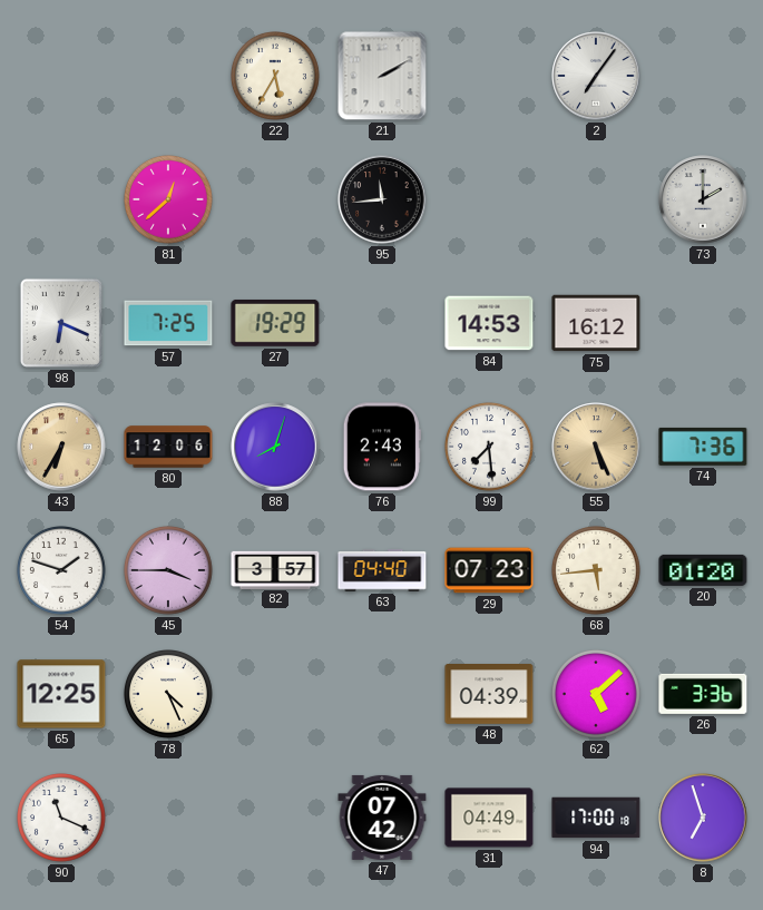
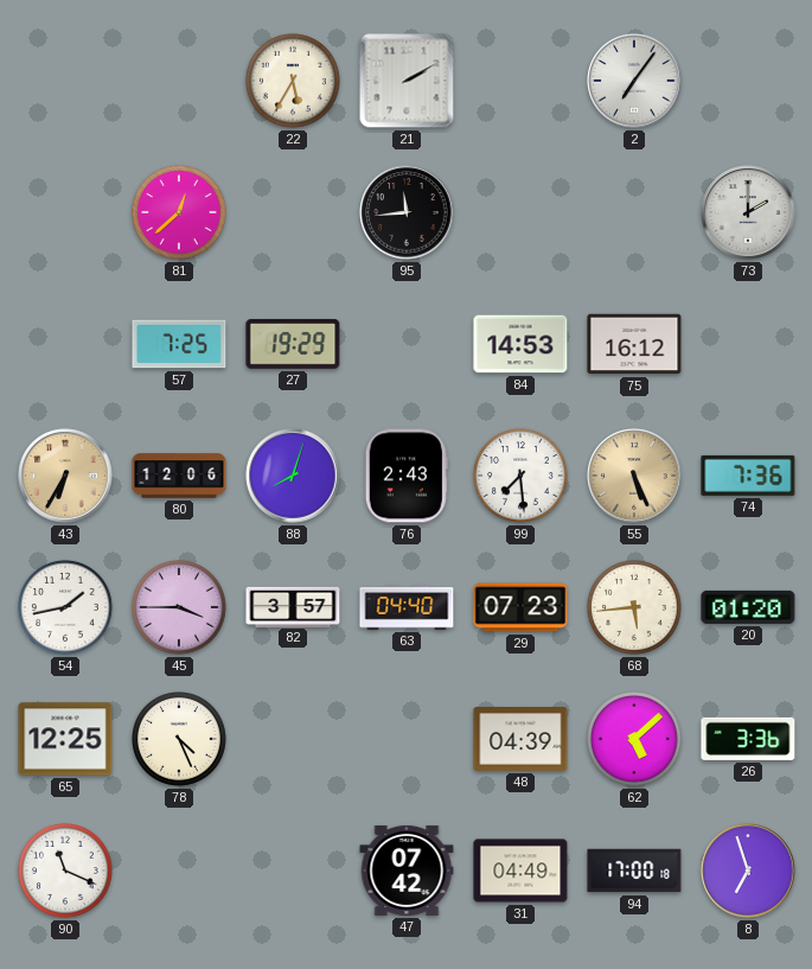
98: 6:19 -> none (61, 323)
54: 1:48 -> 1:43 (66, 608)
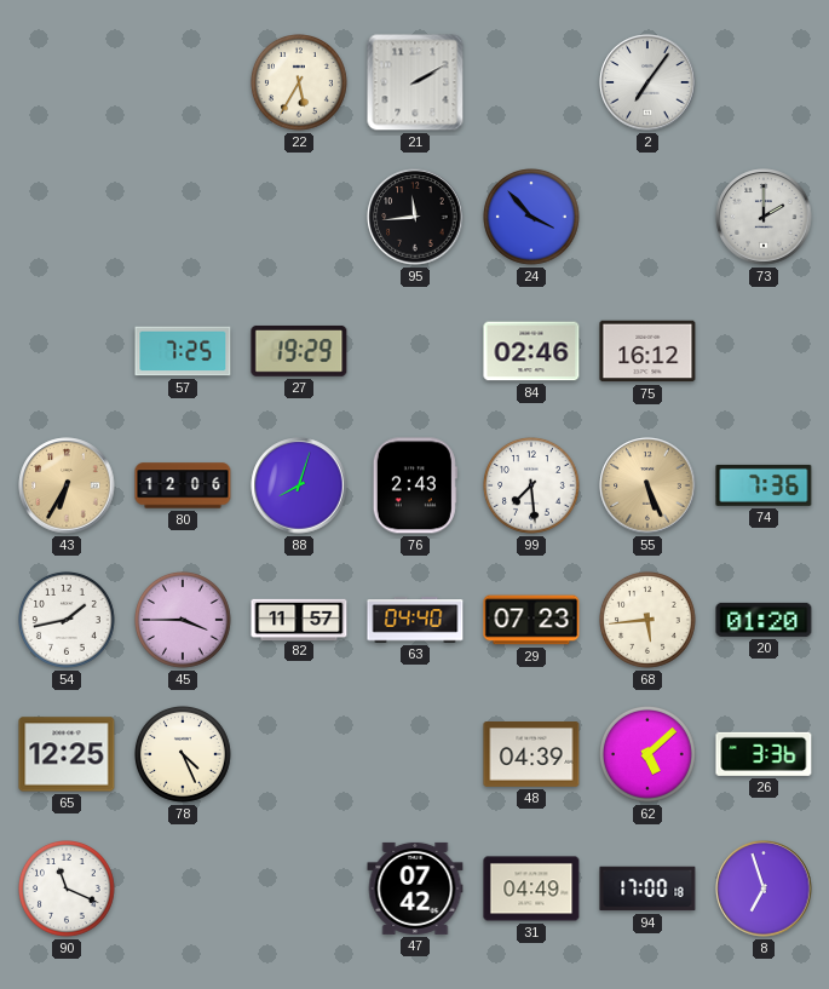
81: 12:38 -> none (180, 213)
24: none -> 3:53 (532, 218)
84: 14:53 -> 02:46 (531, 351)
82: 3:57 -> 11:57 (299, 619)
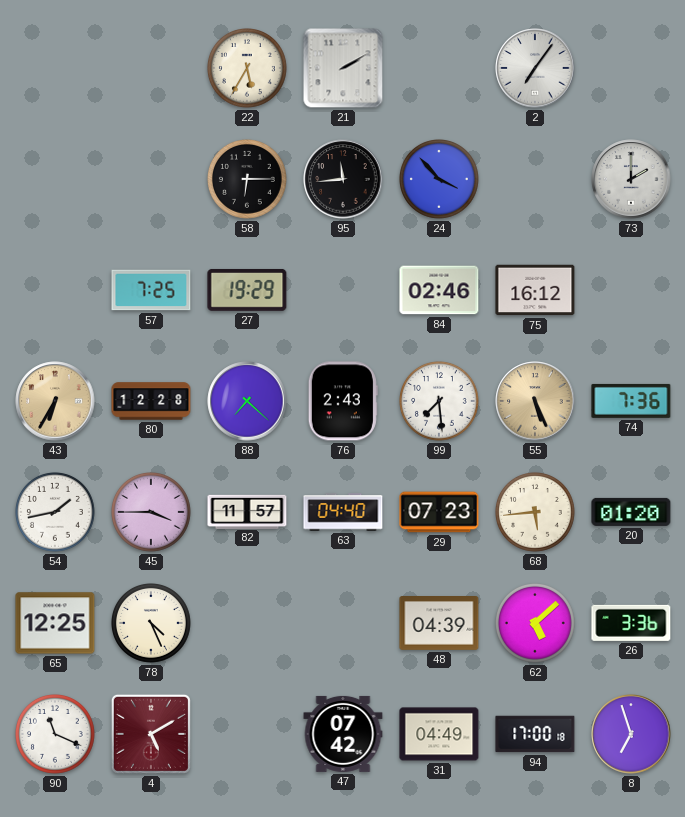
58: none -> 6:15 (248, 180)
80: 12:06 -> 12:28 (151, 401)
88: 8:03 -> 7:22 (247, 401)
4: none -> 5:10 (151, 734)
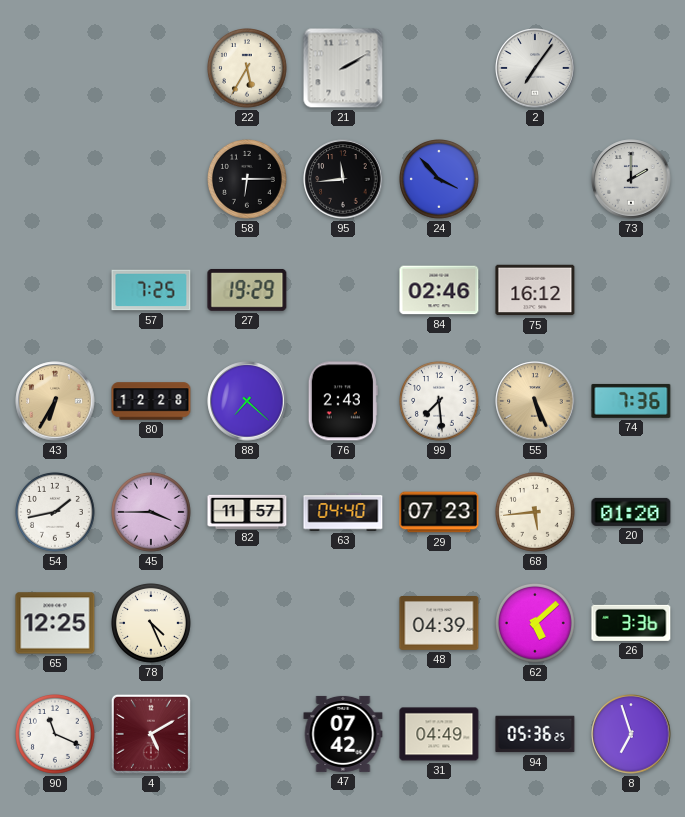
94: 17:00 -> 05:36 (535, 734)
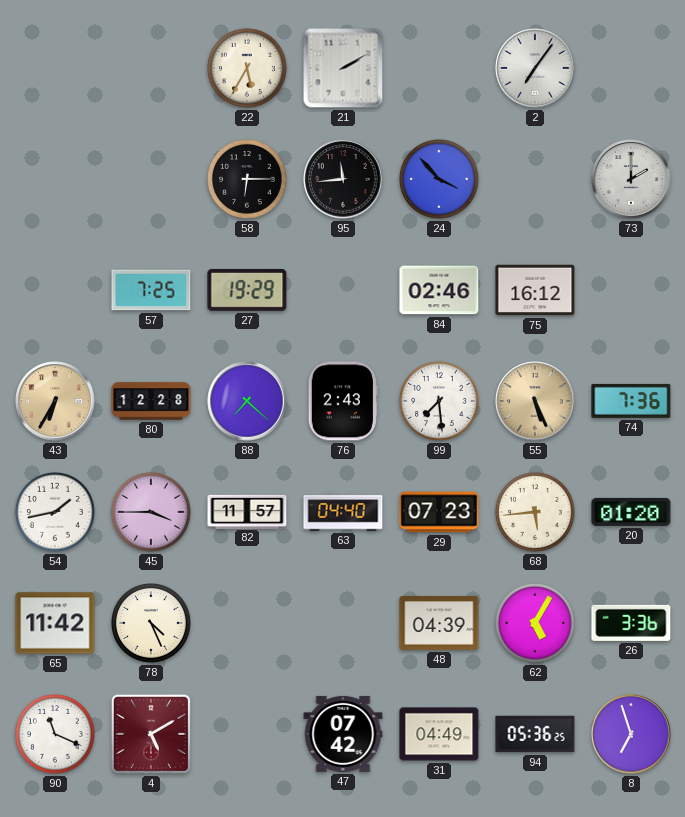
65: 12:25 -> 11:42 (55, 623)
62: 5:08 -> 5:05 (536, 624)
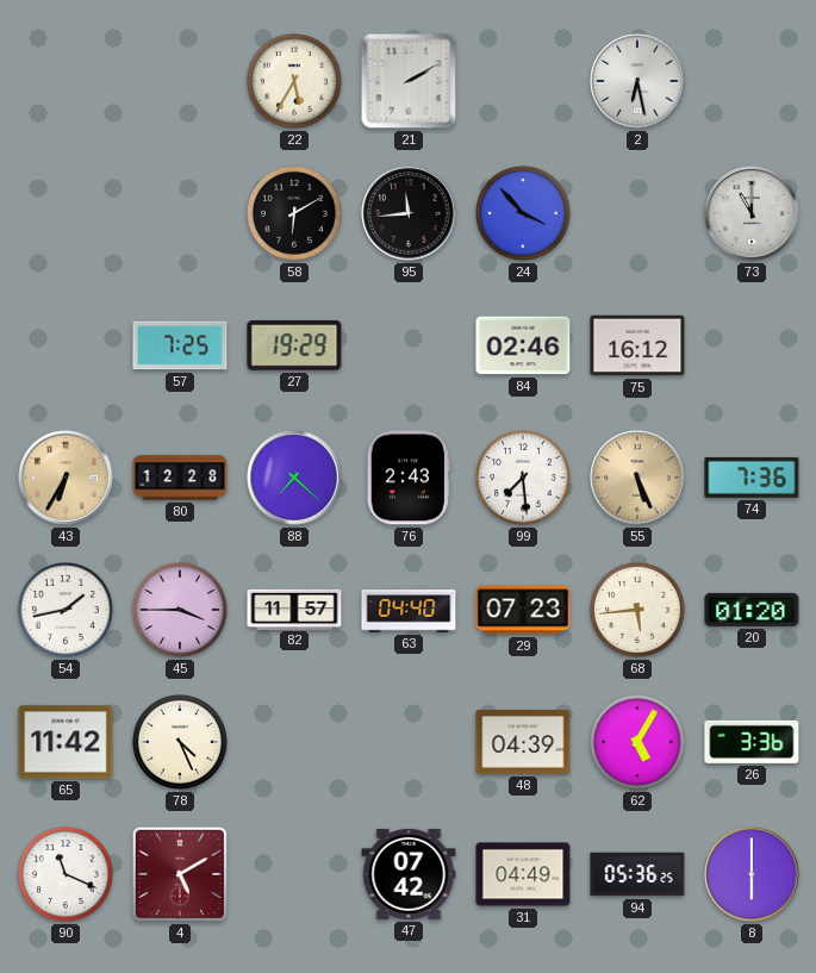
2: 7:06 -> 6:28 (637, 81)
58: 6:15 -> 6:10 (295, 214)
73: 2:00 -> 11:00 (752, 213)
8: 6:57 -> 6:00 (752, 874)
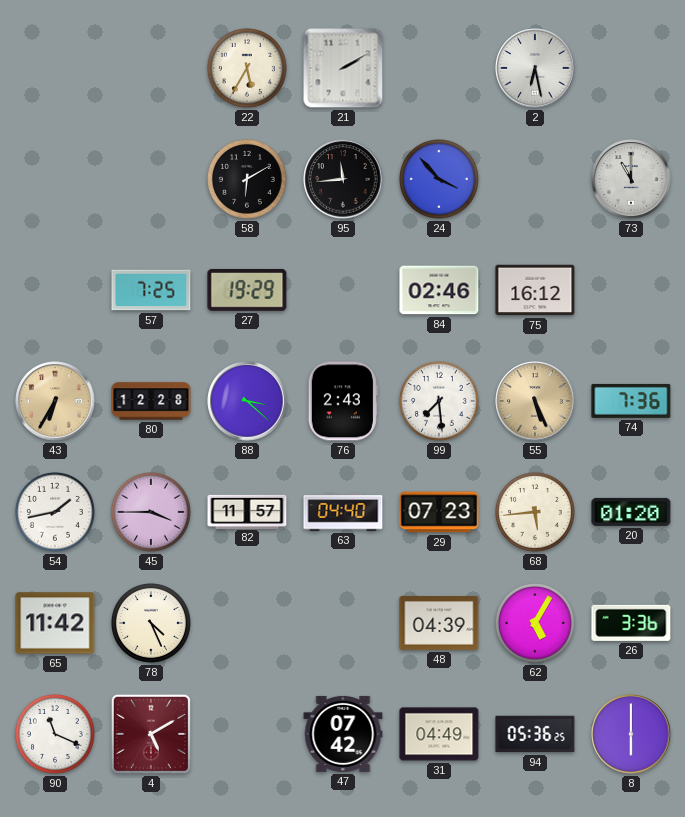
88: 7:22 -> 3:22 (247, 401)
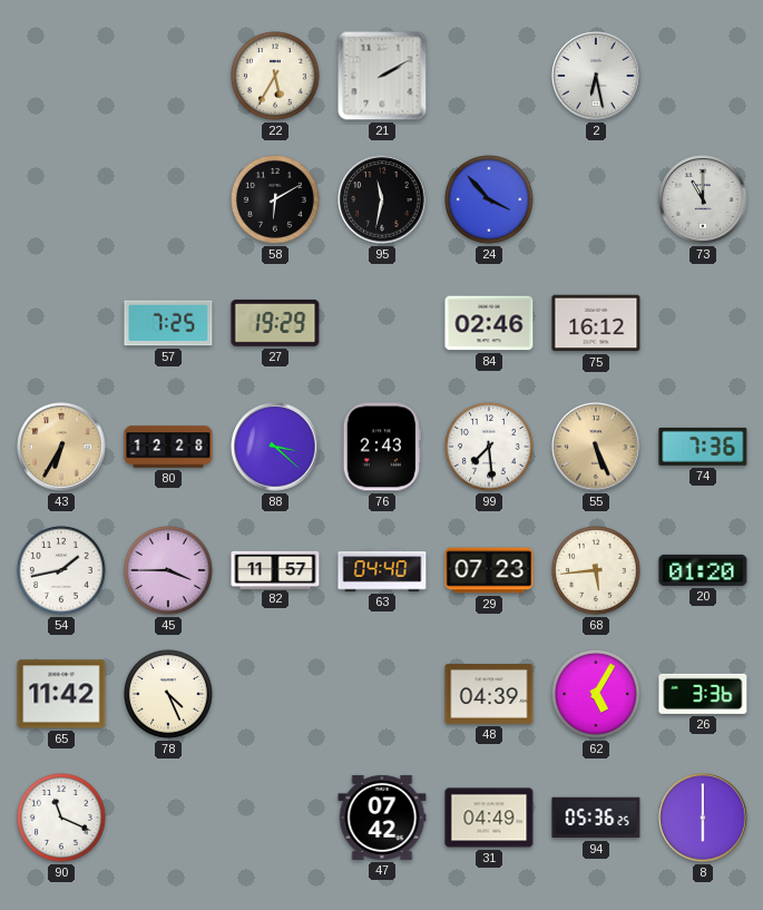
95: 11:44 -> 11:32 (382, 199)
4: 5:10 -> none (151, 734)
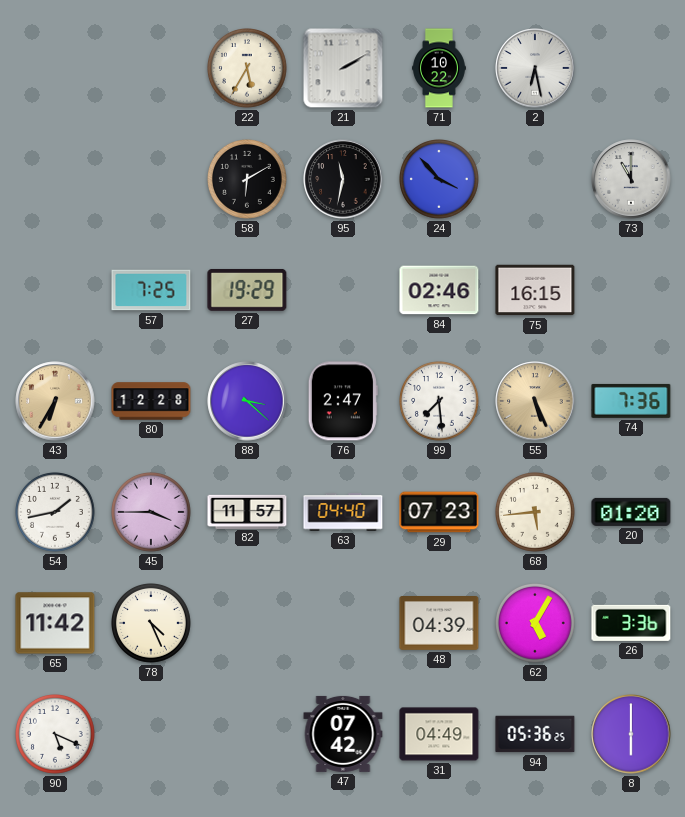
71: none -> 10:22 (439, 68)
75: 16:12 -> 16:15 (535, 290)
76: 2:43 -> 2:47 (343, 401)
90: 11:19 -> 5:19 (56, 735)
